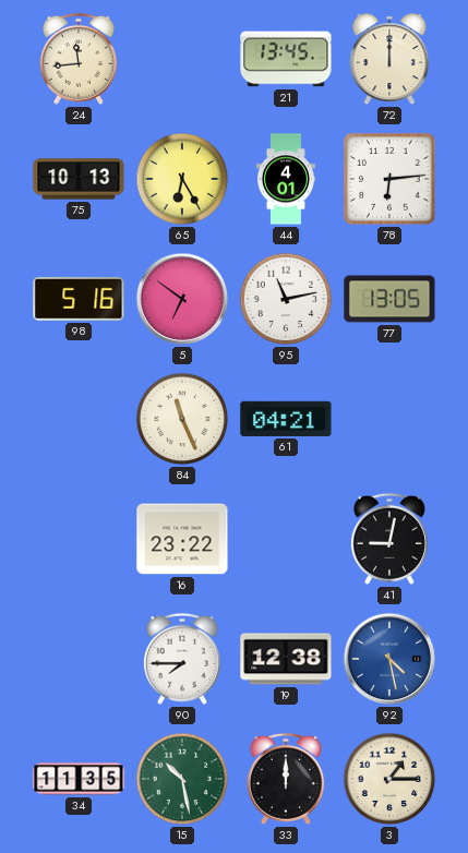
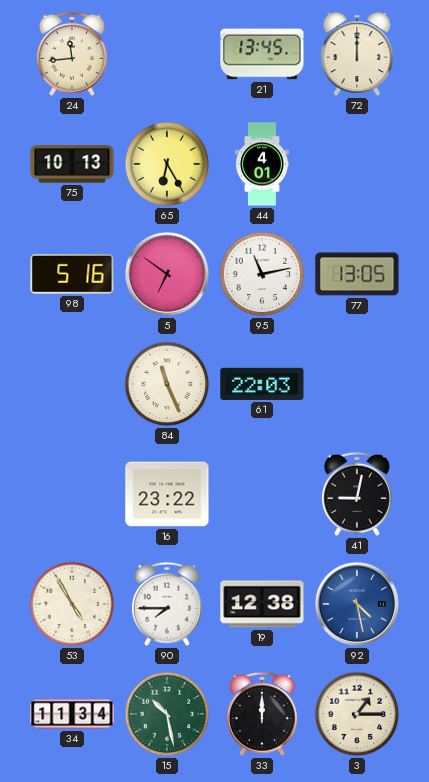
78: 6:14 -> none (389, 179)
61: 04:21 -> 22:03 (262, 384)
53: none -> 4:55 (72, 604)
34: 11:35 -> 11:34 (72, 714)
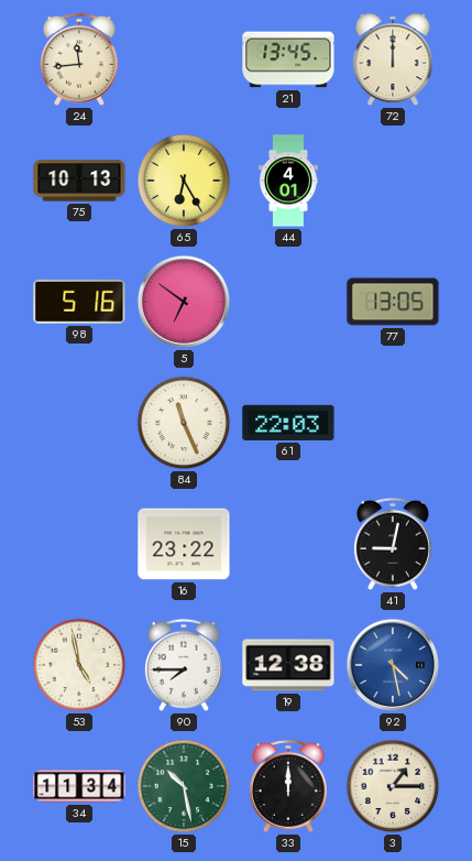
95: 11:13 -> none (262, 274)
53: 4:55 -> 4:58 (79, 665)
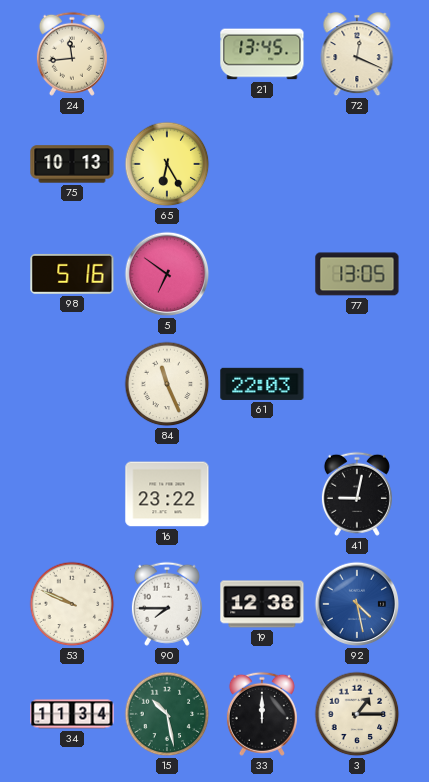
72: 12:00 -> 12:19 (357, 55)
44: 4:01 -> none (288, 181)
53: 4:58 -> 9:49 (72, 604)
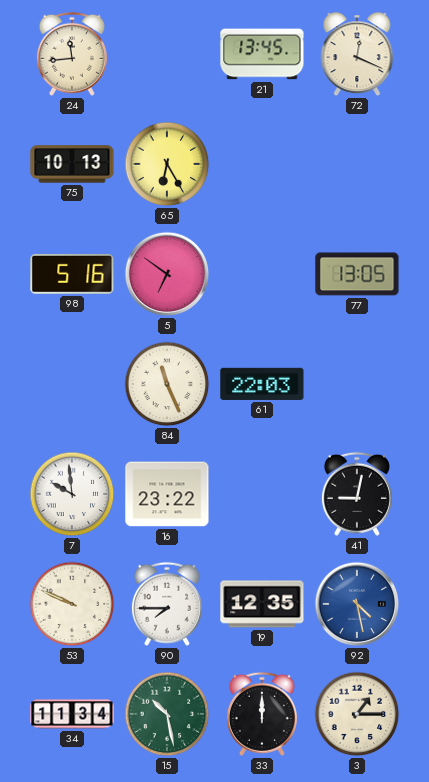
7: none -> 9:59 (72, 494)
19: 12:38 -> 12:35 (262, 604)
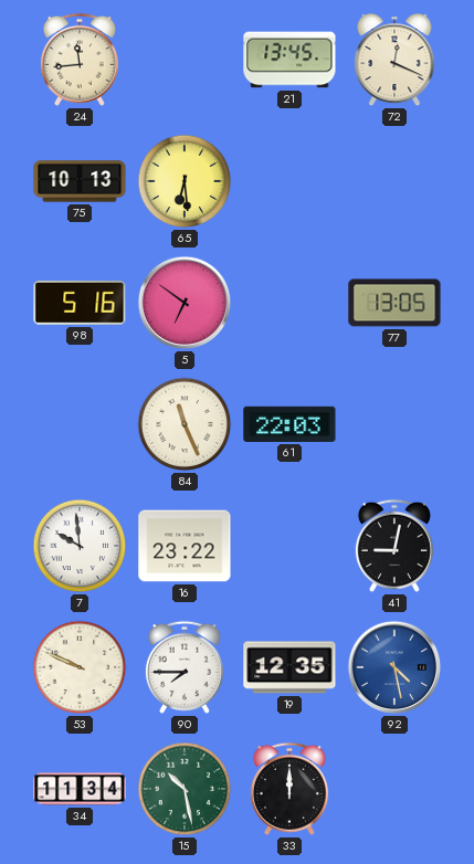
65: 6:25 -> 6:29 (185, 181)
3: 1:15 -> none (357, 714)
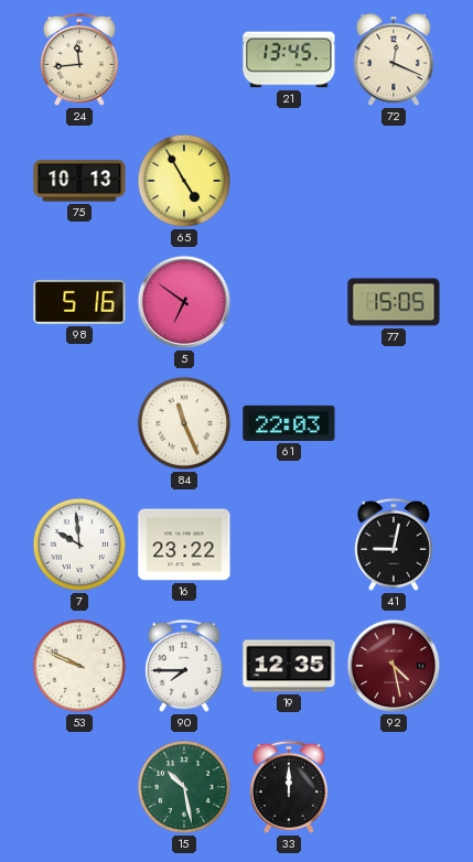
65: 6:29 -> 4:55 (184, 181)
77: 13:05 -> 15:05 (394, 302)
92 dial: blue -> burgundy (394, 666)
34: 11:34 -> none (80, 789)
